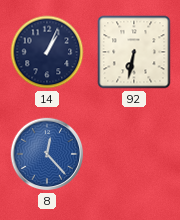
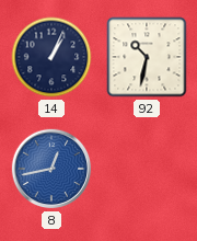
92: 6:32 -> 10:32 (147, 57)
8: 12:23 -> 12:43 (51, 169)
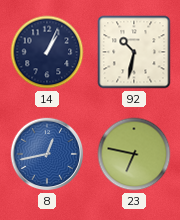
23: none -> 6:47 (134, 154)
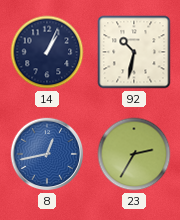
23: 6:47 -> 2:35 (134, 154)
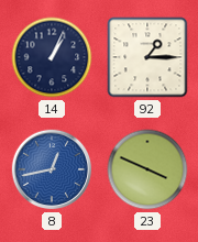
92: 10:32 -> 1:15 (147, 57)
23: 2:35 -> 3:49 (147, 169)
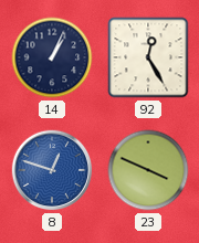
92: 1:15 -> 12:25 (148, 57)
8: 12:43 -> 12:48 (52, 170)
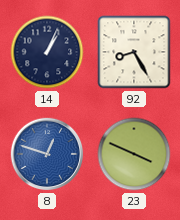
92: 12:25 -> 8:25 (134, 52)
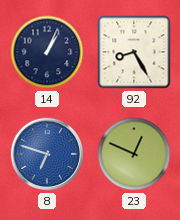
8: 12:48 -> 6:48 (47, 154)
23: 3:49 -> 12:49 (134, 154)
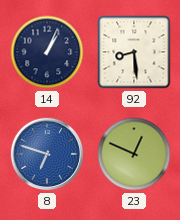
92: 8:25 -> 8:29 (134, 52)
